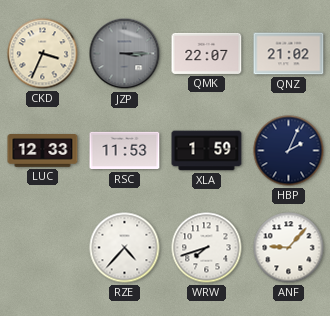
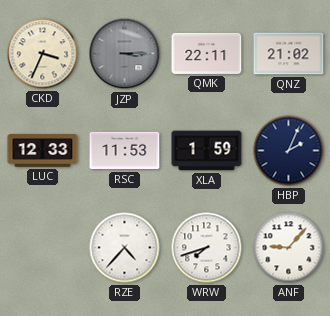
QMK: 22:07 -> 22:11 (207, 53)
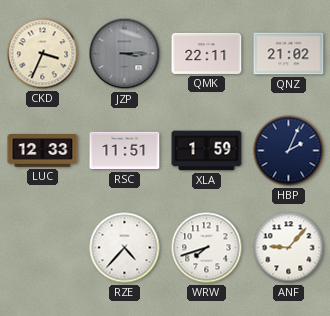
RSC: 11:53 -> 11:51 (125, 151)
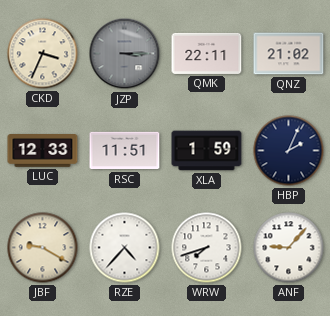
JBF: none -> 9:20 (43, 248)
